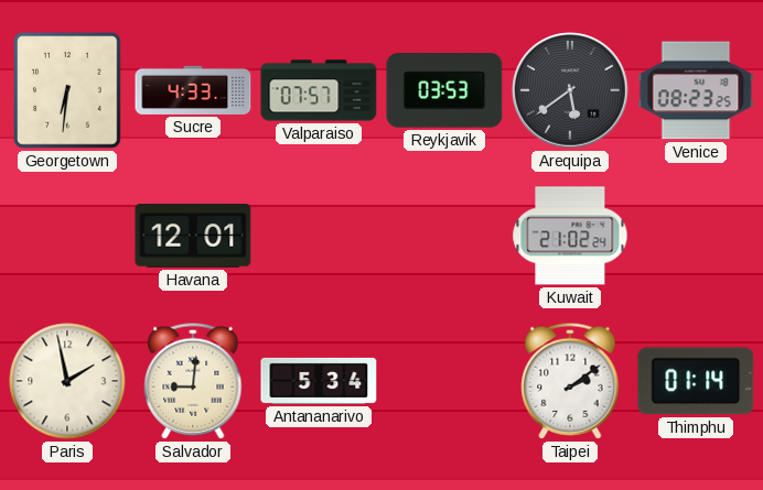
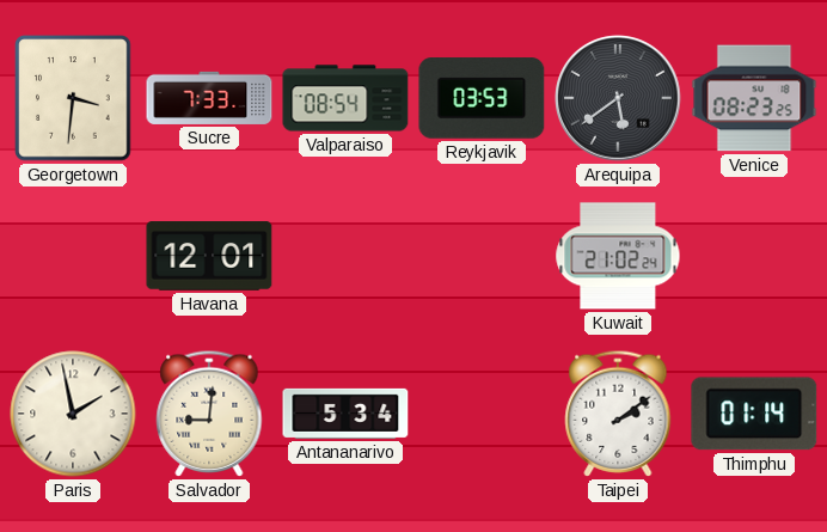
Georgetown: 6:31 -> 3:31 (73, 98)
Sucre: 4:33 -> 7:33 (209, 98)
Valparaiso: 07:57 -> 08:54 (345, 98)
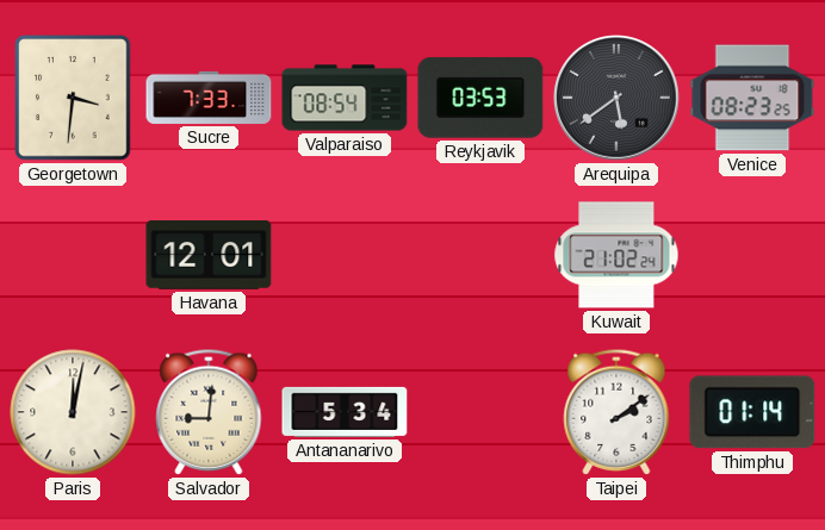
Paris: 1:58 -> 12:02 (73, 412)
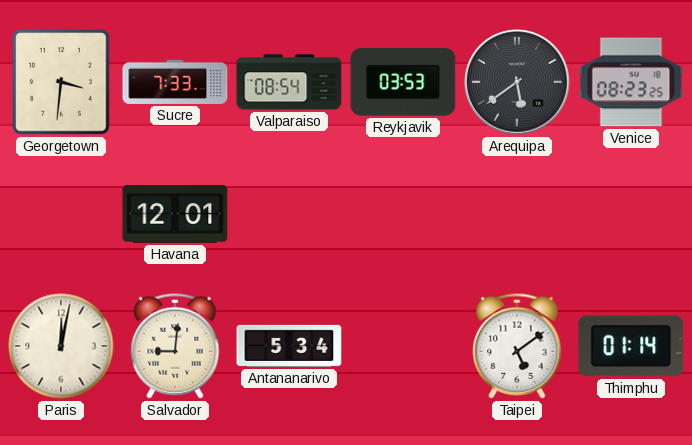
Kuwait: 21:02 -> none (616, 255)
Taipei: 2:09 -> 5:09 (517, 346)
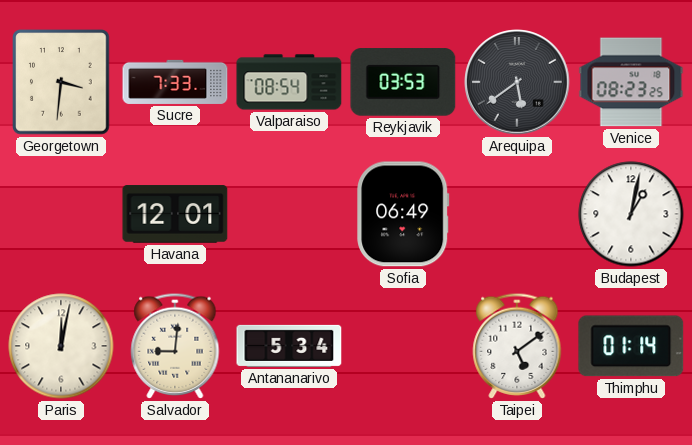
Sofia: none -> 06:49 (403, 214)
Budapest: none -> 1:02 (631, 214)
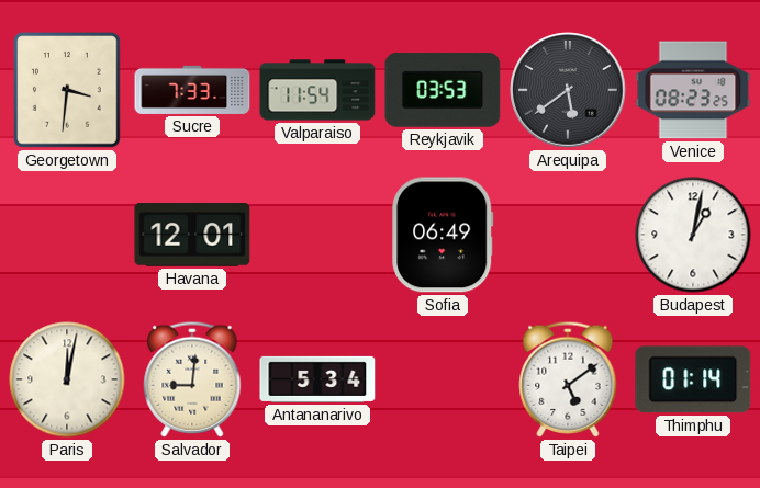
Valparaiso: 08:54 -> 11:54 (317, 90)
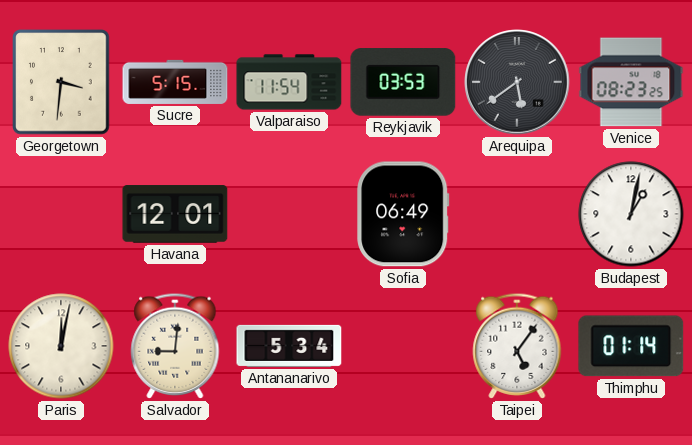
Sucre: 7:33 -> 5:15 (175, 82)
Taipei: 5:09 -> 5:06 (517, 346)
